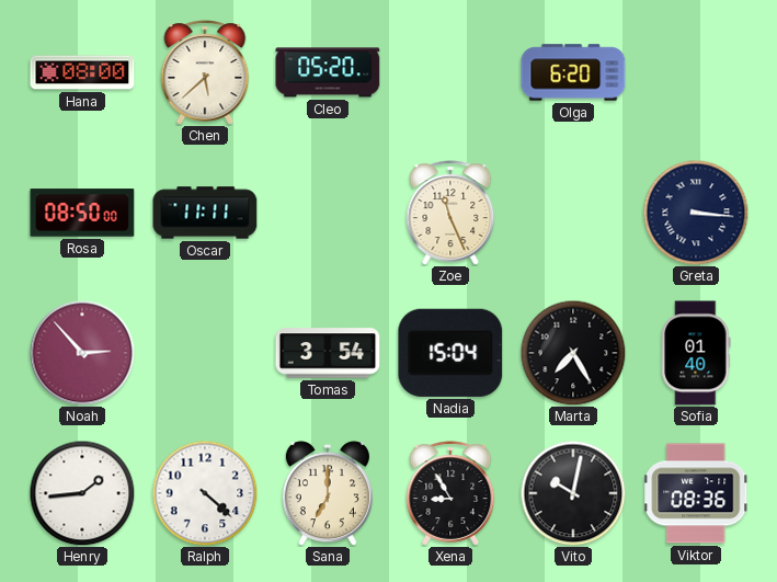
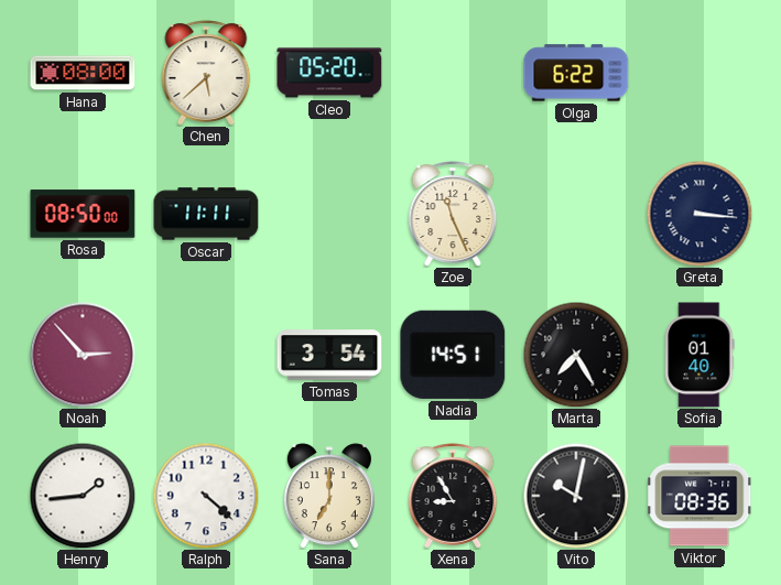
Olga: 6:20 -> 6:22 (576, 73)
Nadia: 15:04 -> 14:51 (453, 355)
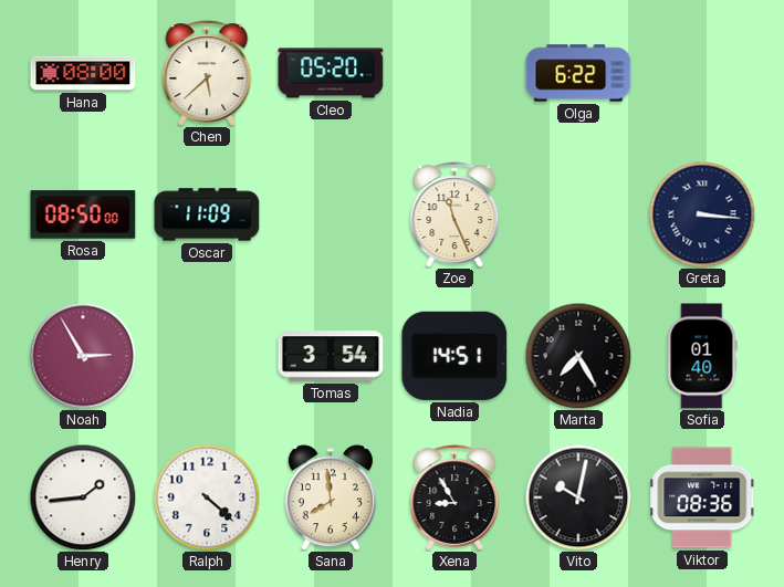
Oscar: 11:11 -> 11:09 (207, 214)
Noah: 2:53 -> 2:55 (83, 356)
Sana: 7:00 -> 7:59 (331, 497)
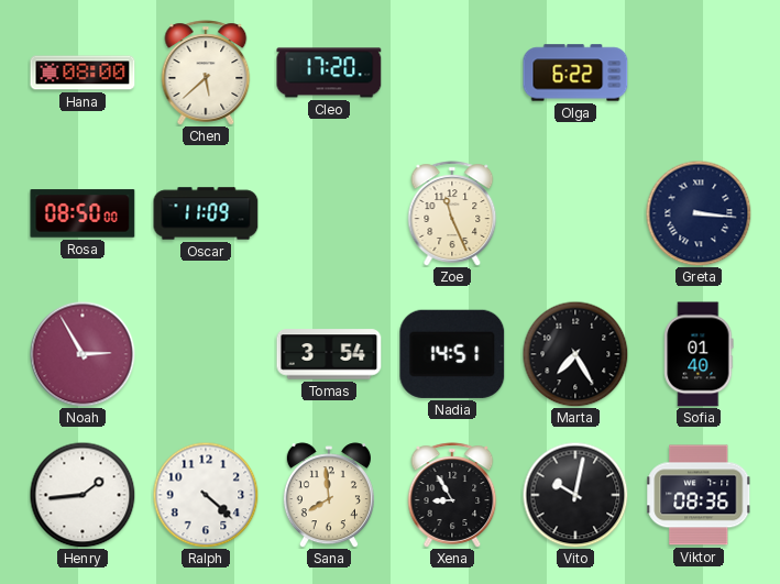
Cleo: 05:20 -> 17:20 (329, 73)
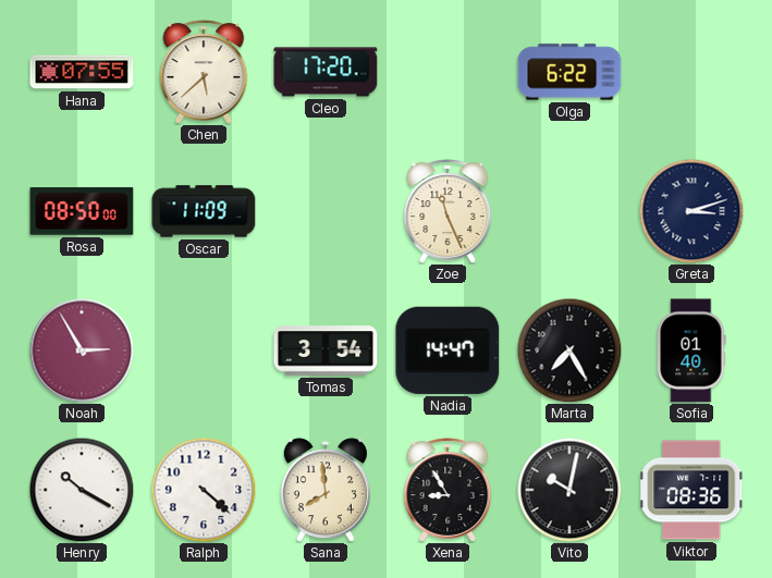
Hana: 08:00 -> 07:55 (82, 72)
Greta: 3:16 -> 3:12 (691, 211)
Nadia: 14:51 -> 14:47 (448, 351)
Henry: 1:44 -> 10:20 (82, 490)
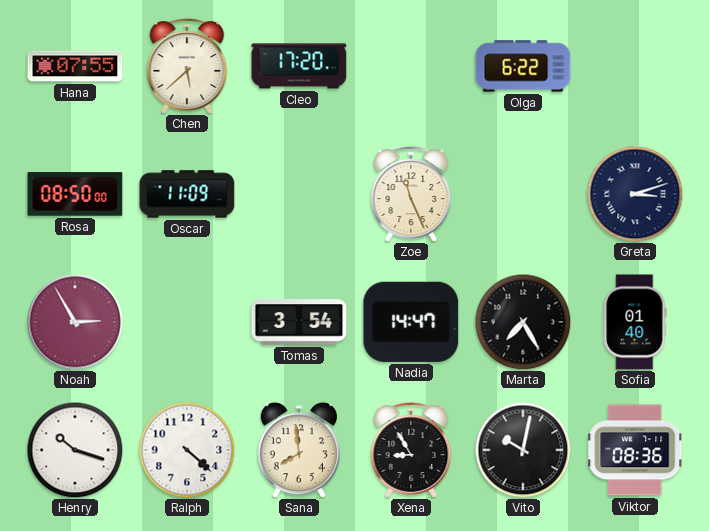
Henry: 10:20 -> 10:18 (75, 450)
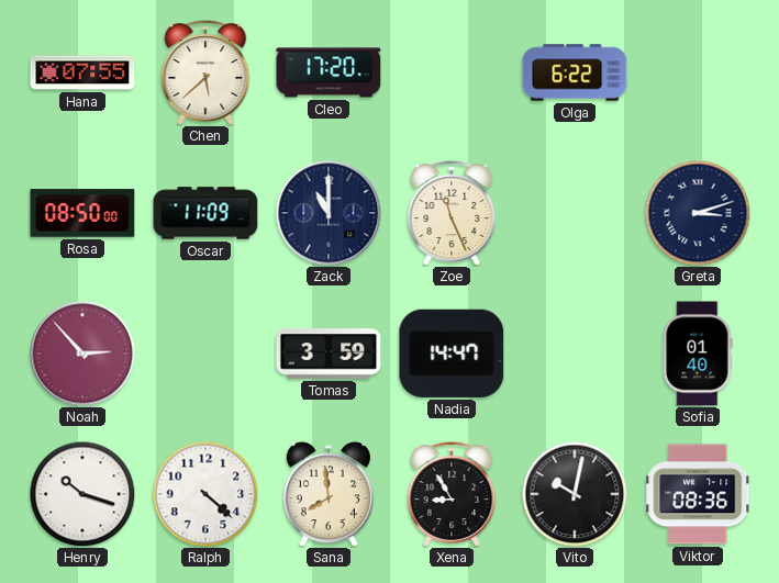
Zack: none -> 11:00 (329, 213)
Noah: 2:55 -> 2:53 (82, 354)
Tomas: 3:54 -> 3:59 (329, 354)
Marta: 7:25 -> none (523, 322)
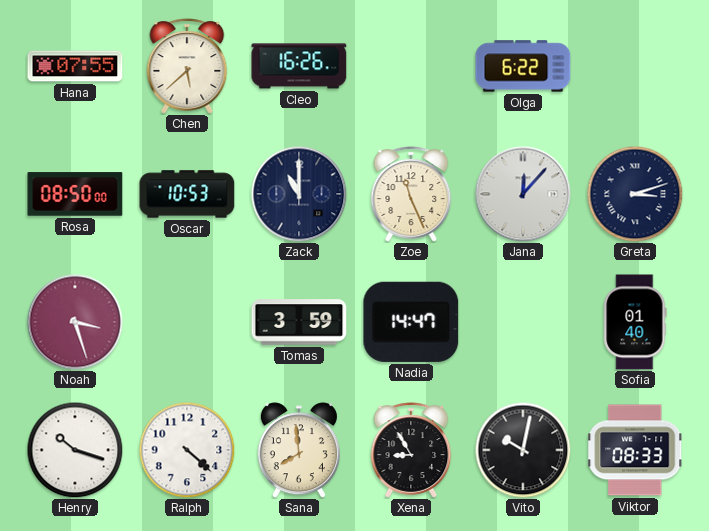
Cleo: 17:20 -> 16:26 (299, 66)
Oscar: 11:09 -> 10:53 (187, 194)
Jana: none -> 12:07 (523, 194)
Noah: 2:53 -> 3:27 (75, 322)
Viktor: 08:36 -> 08:33 (635, 450)
